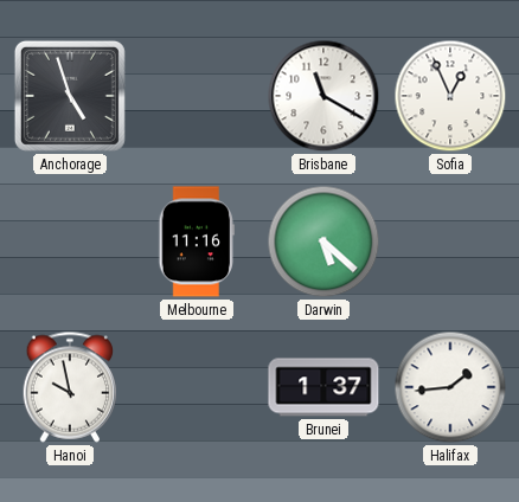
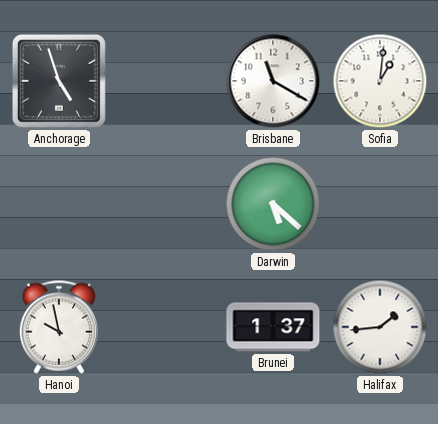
Sofia: 12:56 -> 1:01 (380, 81)
Melbourne: 11:16 -> none (197, 242)
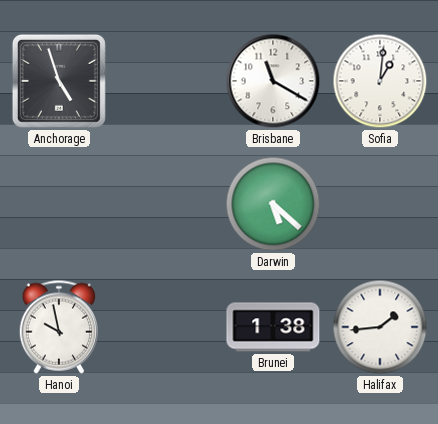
Brunei: 1:37 -> 1:38 (273, 327)
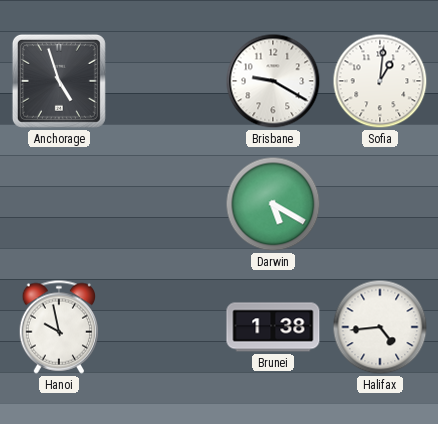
Brisbane: 11:20 -> 9:20 (273, 81)
Darwin: 5:22 -> 5:20 (273, 204)
Halifax: 1:44 -> 4:44 (380, 327)
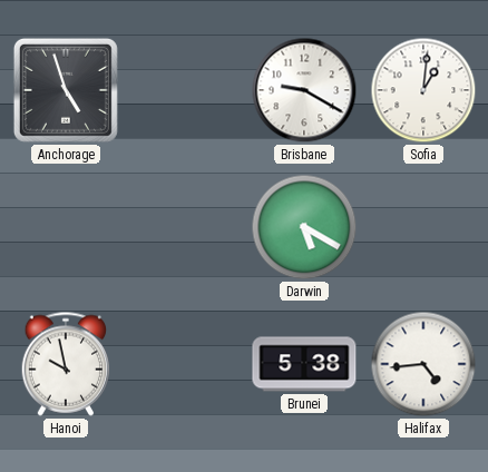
Brunei: 1:38 -> 5:38 (304, 364)
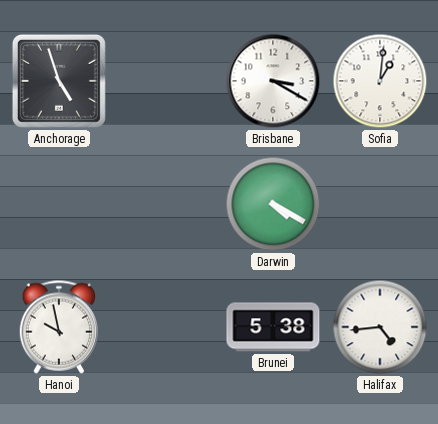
Brisbane: 9:20 -> 3:20 (273, 81)
Darwin: 5:20 -> 4:20 (273, 204)
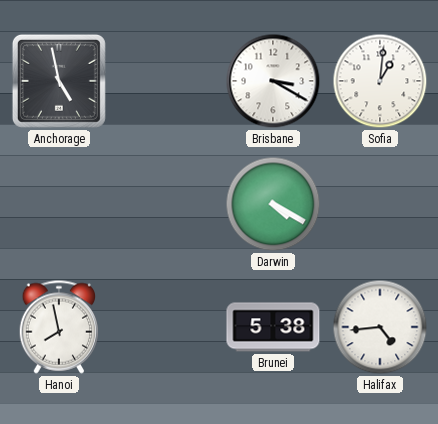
Anchorage: 4:57 -> 4:58 (59, 81)
Hanoi: 9:58 -> 7:58 (59, 327)
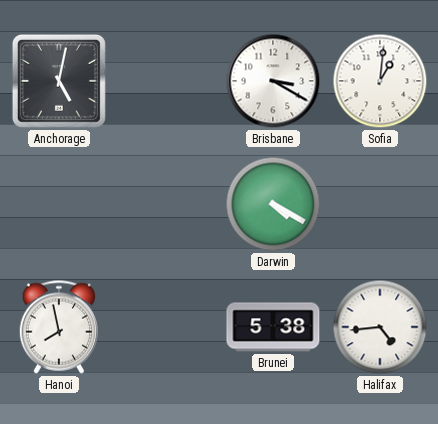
Anchorage: 4:58 -> 5:02 (59, 81)
